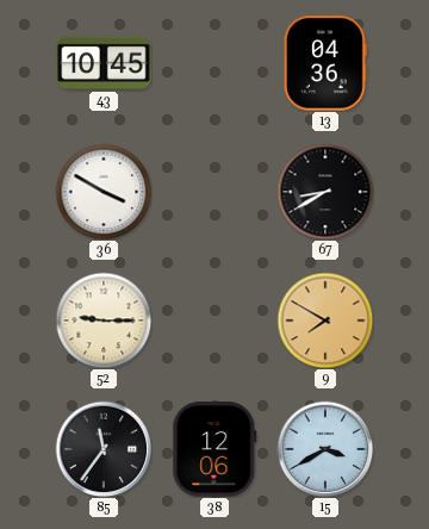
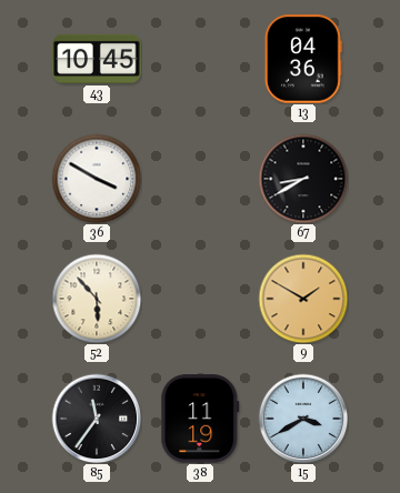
52: 9:15 -> 5:53 (97, 299)
9: 7:50 -> 1:50 (303, 299)
38: 12:06 -> 11:19 (200, 419)
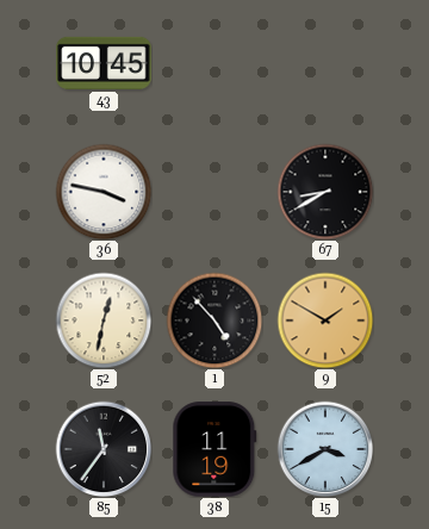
13: 04:36 -> none (303, 59)
36: 3:50 -> 3:47 (104, 192)
52: 5:53 -> 12:32 (104, 320)
1: none -> 4:53 (214, 320)
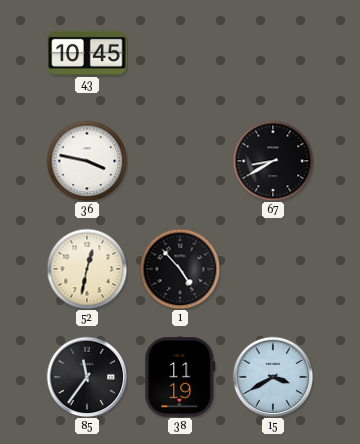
9: 1:50 -> none (325, 320)
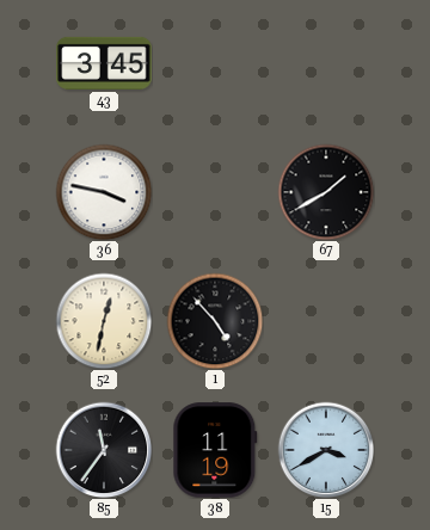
43: 10:45 -> 3:45 (104, 63)
67: 8:40 -> 1:40 (326, 192)
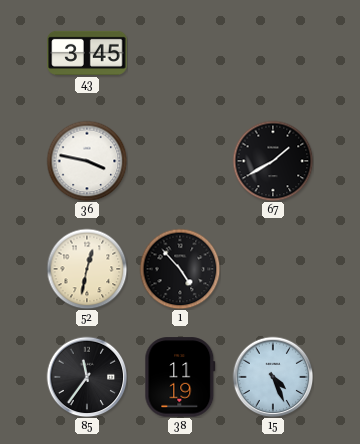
15: 3:40 -> 4:26 (273, 377)
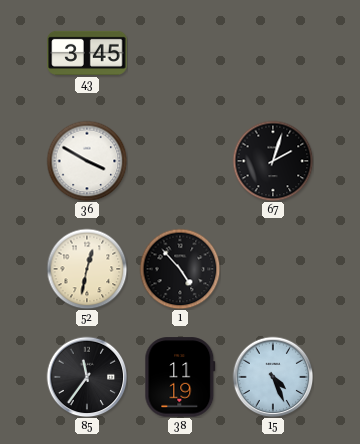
36: 3:47 -> 3:50 (87, 161)
67: 1:40 -> 2:03 (273, 161)
